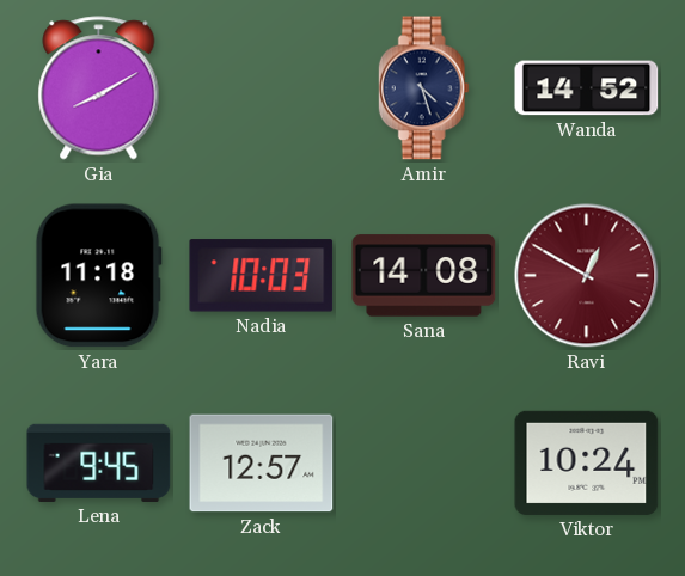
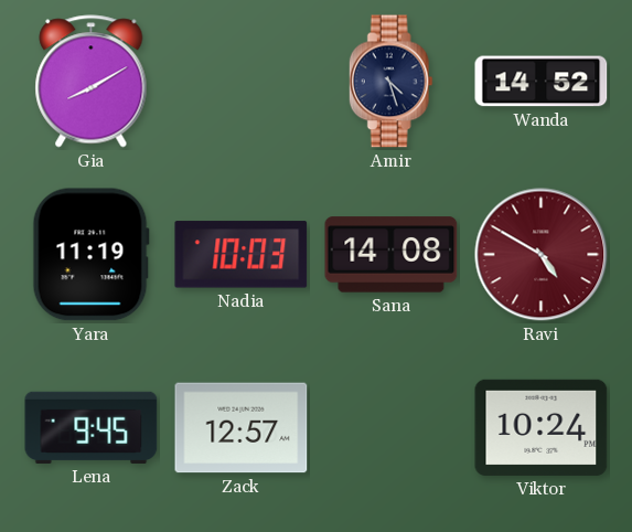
Yara: 11:18 -> 11:19 (90, 255)
Ravi: 12:50 -> 4:50 (542, 255)
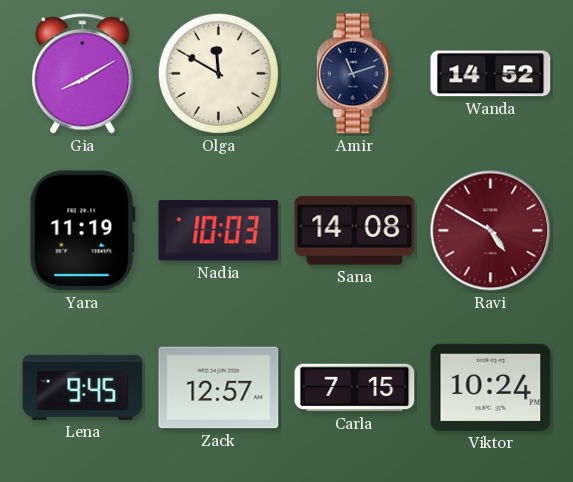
Olga: none -> 11:50 (218, 73)
Amir: 4:27 -> 11:12 (354, 74)
Carla: none -> 7:15 (355, 388)
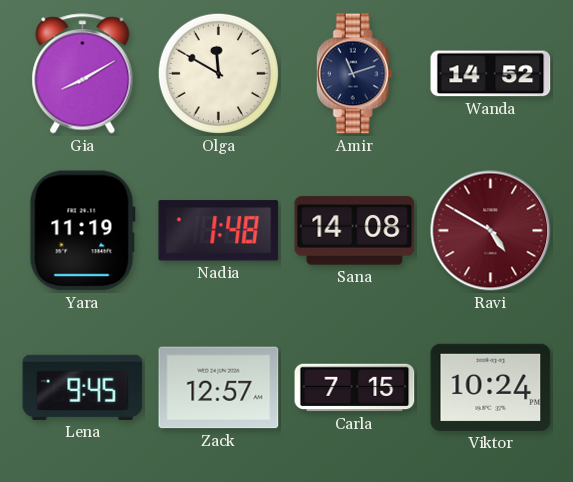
Nadia: 10:03 -> 1:48 (219, 231)
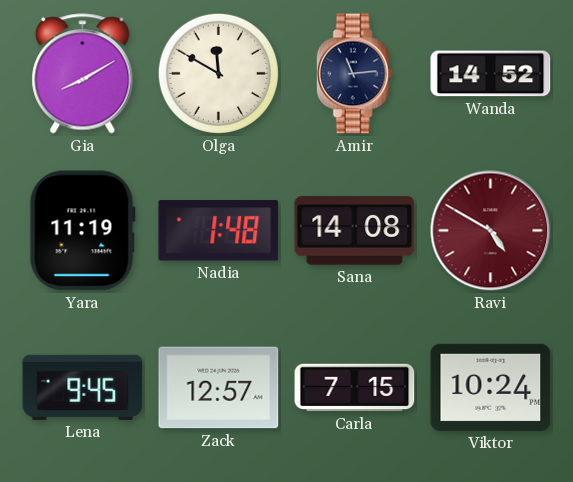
Amir: 11:12 -> 11:14 (354, 74)
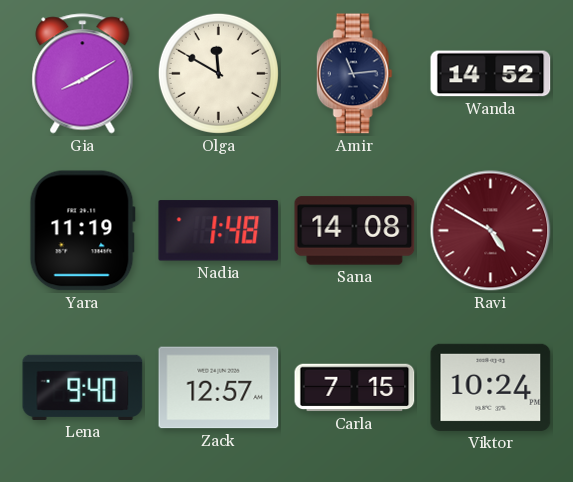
Lena: 9:45 -> 9:40 (83, 387)
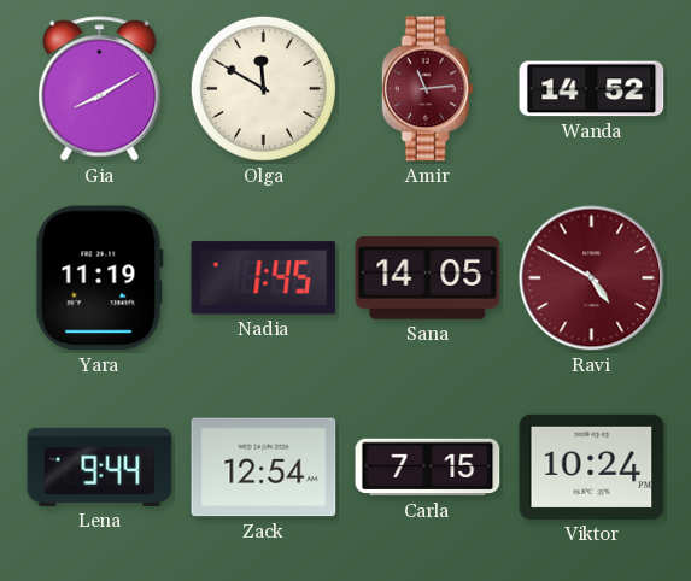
Amir dial: navy -> burgundy (427, 89)
Nadia: 1:48 -> 1:45 (264, 278)
Sana: 14:08 -> 14:05 (428, 278)
Lena: 9:40 -> 9:44 (100, 466)
Zack: 12:57 -> 12:54 (264, 468)
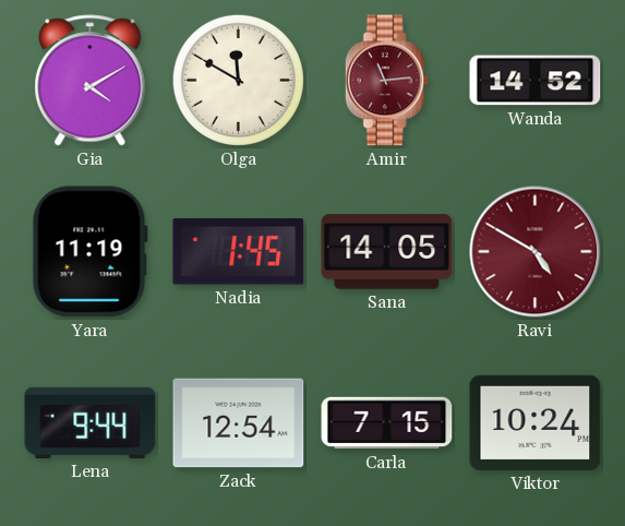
Gia: 8:10 -> 4:10 (91, 81)
